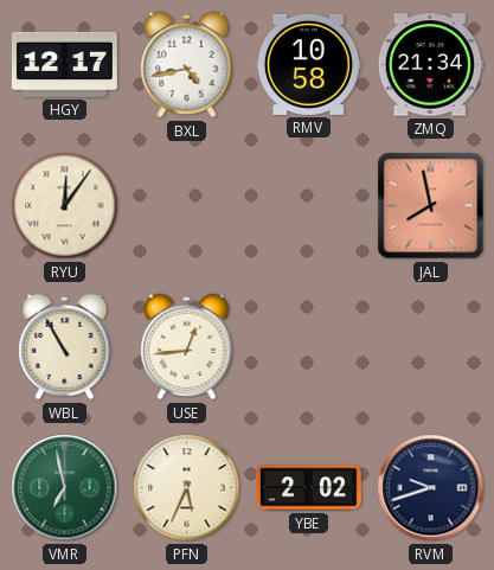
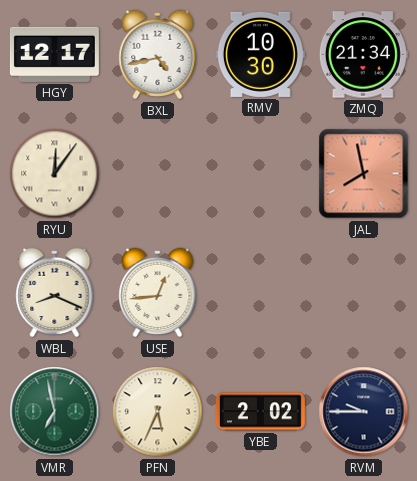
RMV: 10:58 -> 10:30 (260, 54)
WBL: 10:55 -> 8:19 (55, 293)
RVM: 9:42 -> 9:45 (364, 412)
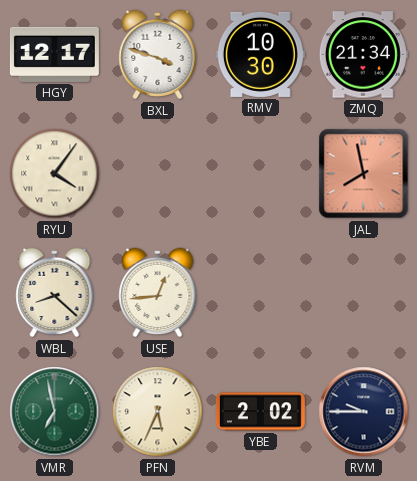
BXL: 4:43 -> 3:48 (158, 55)
RYU: 12:06 -> 4:06 (55, 174)
WBL: 8:19 -> 8:22 (55, 293)
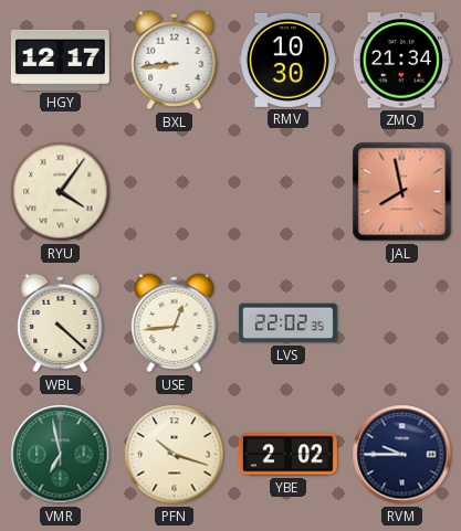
BXL: 3:48 -> 8:44 (175, 61)
WBL: 8:22 -> 4:22 (61, 323)
LVS: none -> 22:02 (287, 323)
PFN: 5:34 -> 10:18 (175, 455)
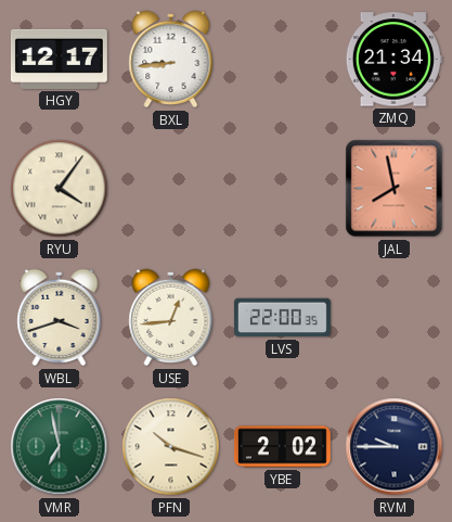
RMV: 10:30 -> none (287, 60)
WBL: 4:22 -> 3:42 (60, 318)
LVS: 22:02 -> 22:00 (282, 318)
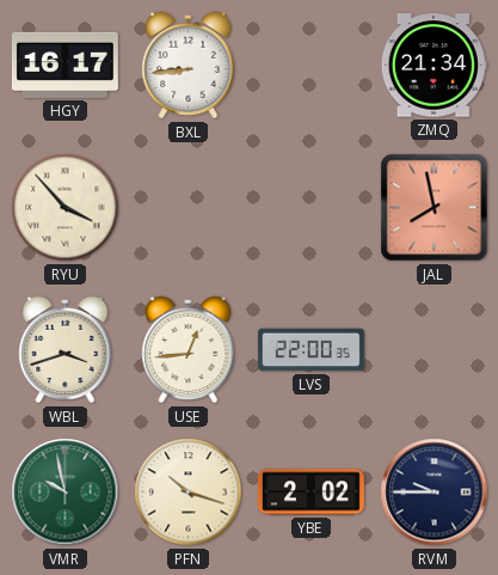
HGY: 12:17 -> 16:17 (64, 65)
RYU: 4:06 -> 3:53 (66, 208)
VMR: 6:58 -> 9:58 (66, 493)
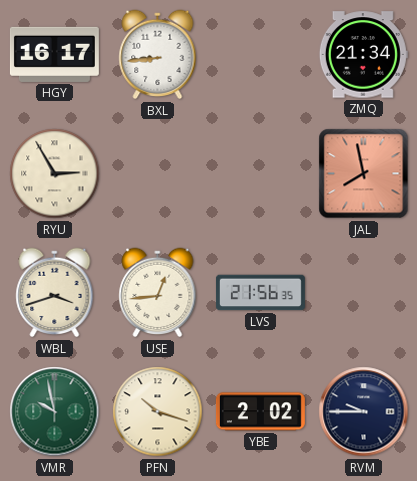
RYU: 3:53 -> 2:55 (55, 174)
LVS: 22:00 -> 21:56 (260, 293)
